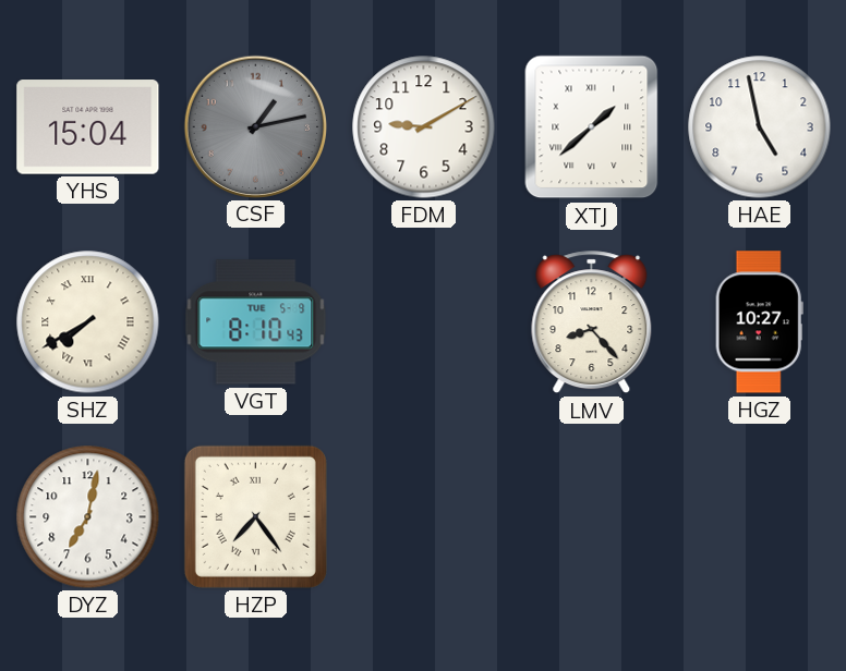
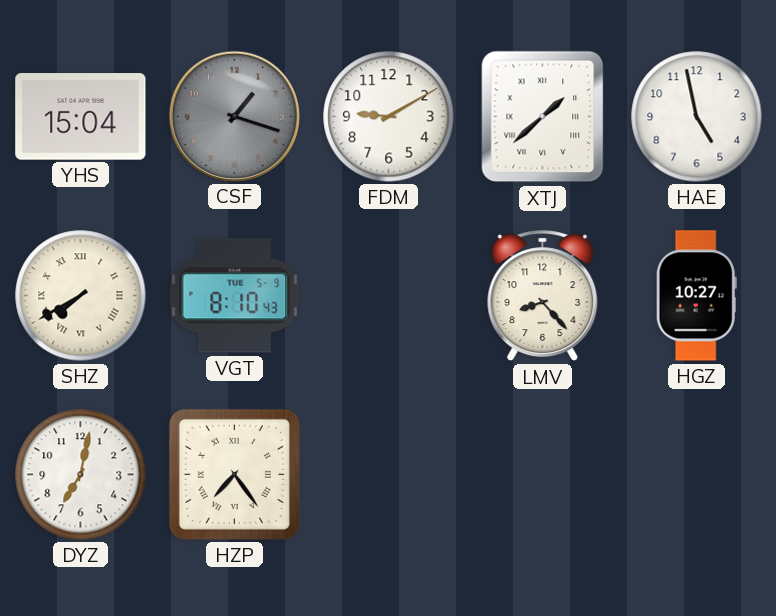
CSF: 1:13 -> 1:18 (234, 116)
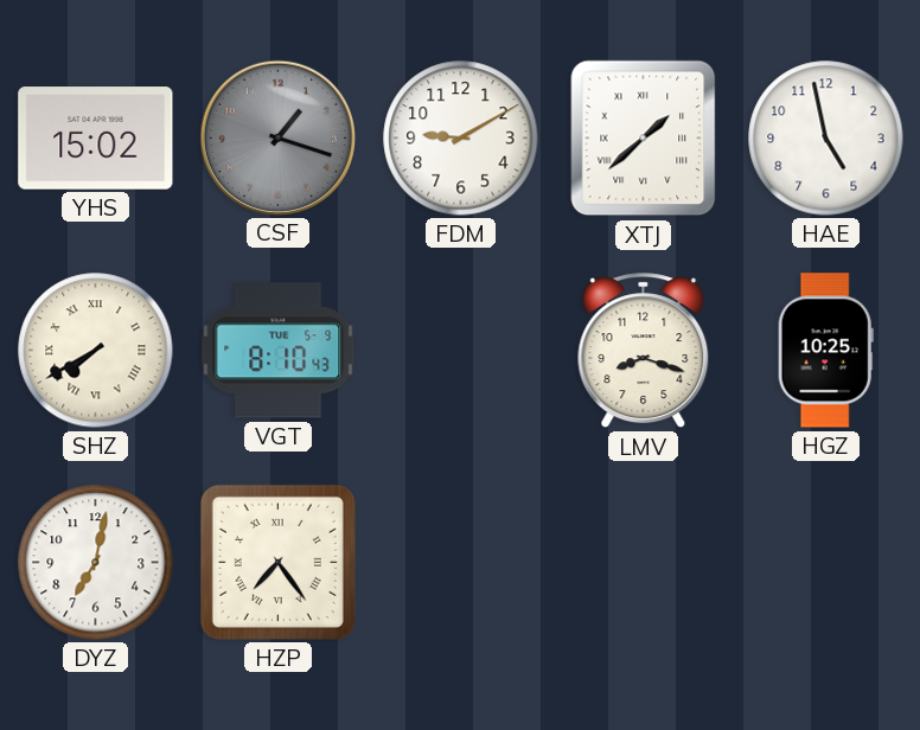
YHS: 15:04 -> 15:02 (96, 139)
LMV: 8:23 -> 8:18 (644, 351)
HGZ: 10:27 -> 10:25 (825, 351)
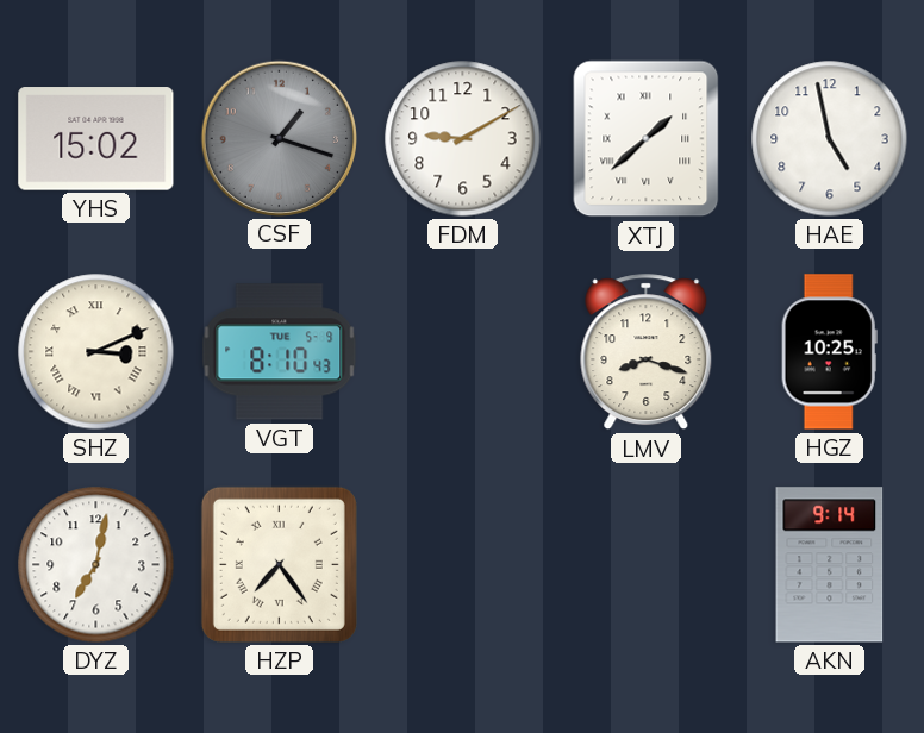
SHZ: 7:40 -> 3:11 (96, 352)
AKN: none -> 9:14 (830, 565)
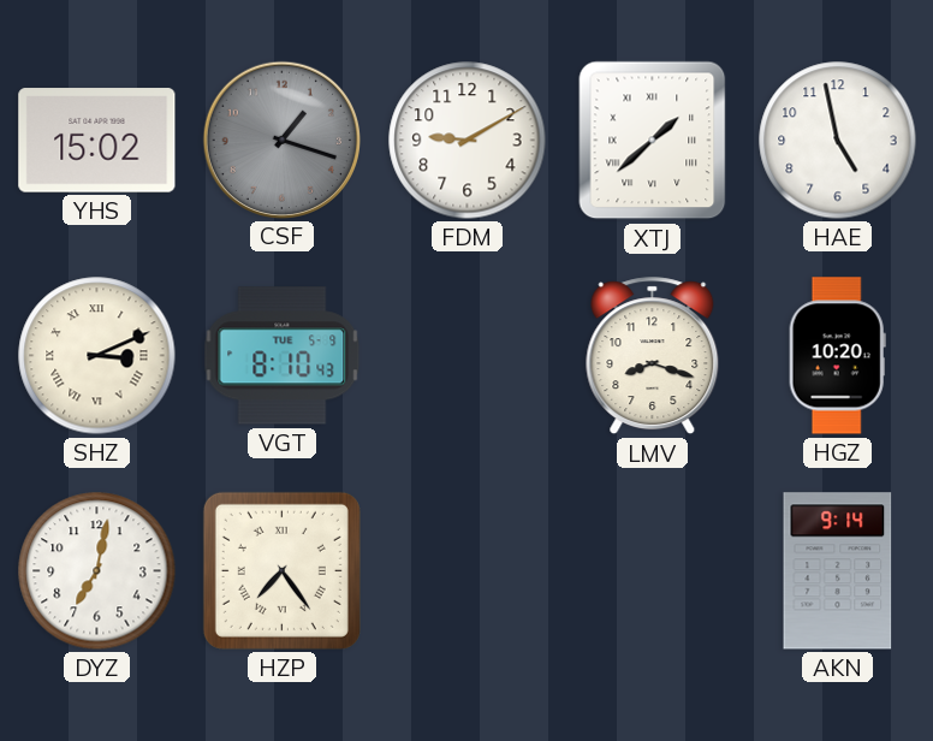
HGZ: 10:25 -> 10:20 (837, 356)
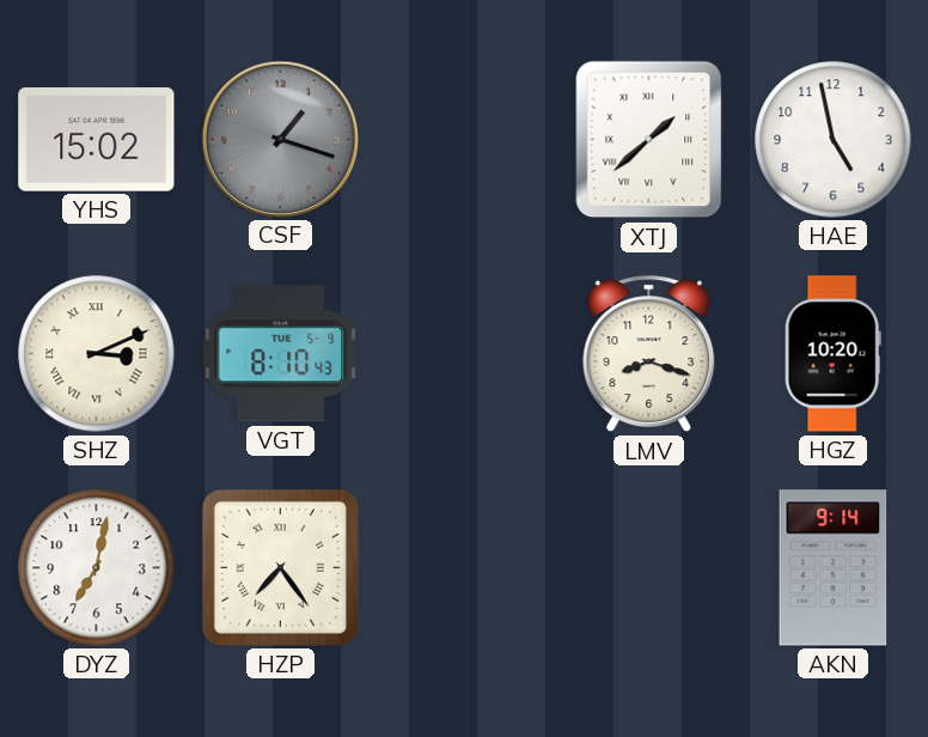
FDM: 9:10 -> none (468, 141)
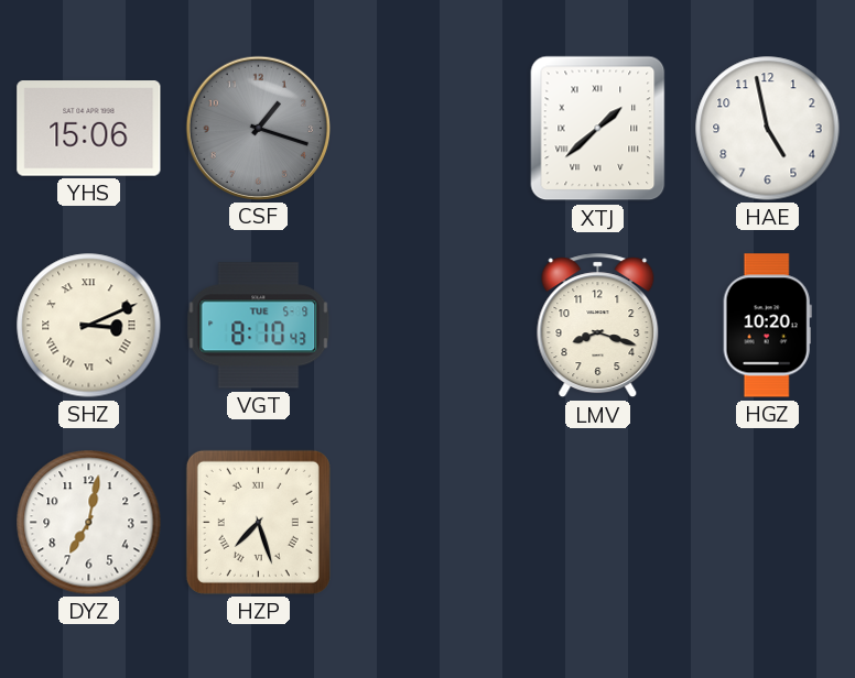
YHS: 15:02 -> 15:06 (89, 129)
HZP: 7:24 -> 7:27 (258, 522)
AKN: 9:14 -> none (834, 568)
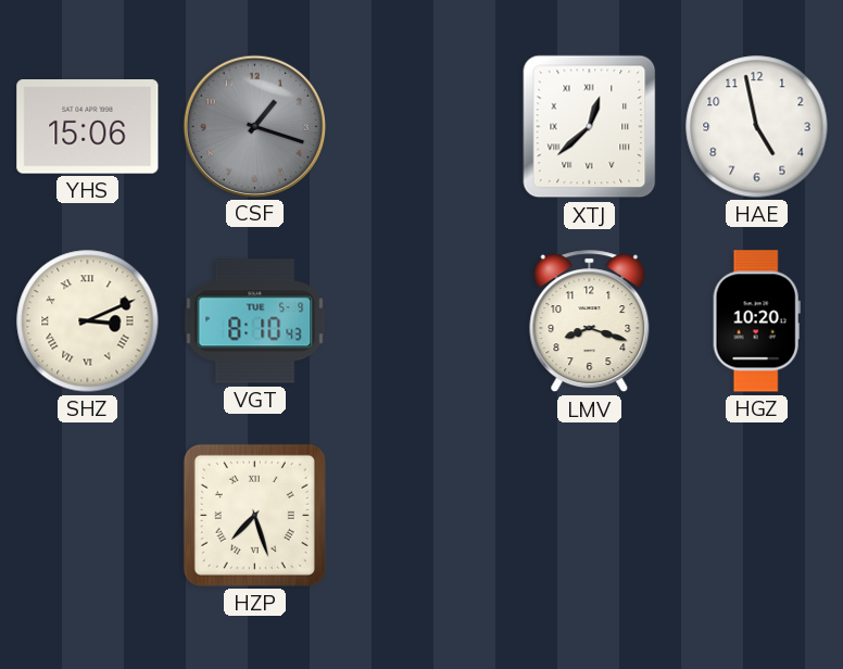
XTJ: 1:38 -> 12:38 (590, 127)
DYZ: 7:02 -> none (89, 523)
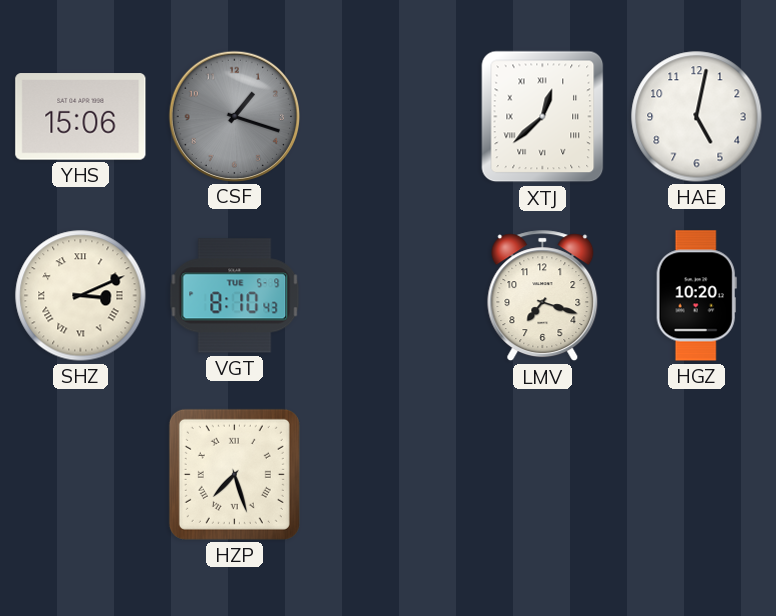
HAE: 4:58 -> 5:02 (697, 117)
LMV: 8:18 -> 7:18 (543, 296)
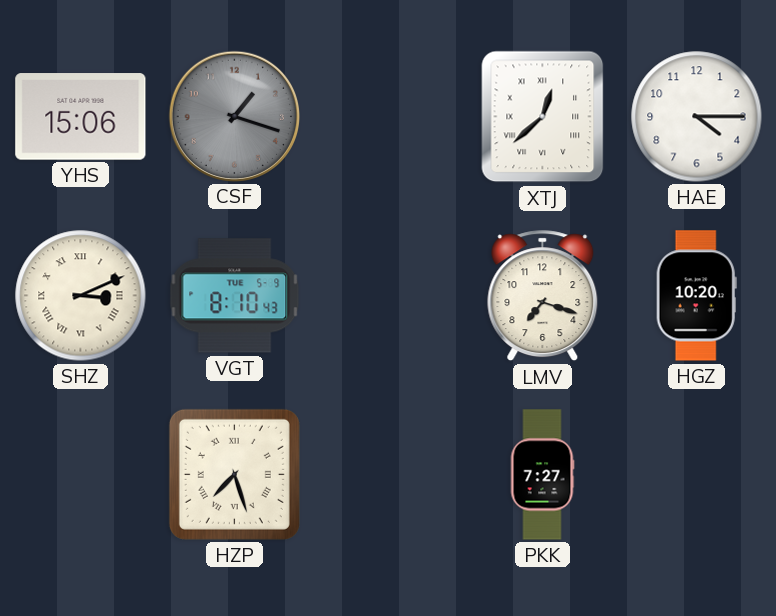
HAE: 5:02 -> 4:15 (697, 117)
PKK: none -> 7:27 (542, 475)
